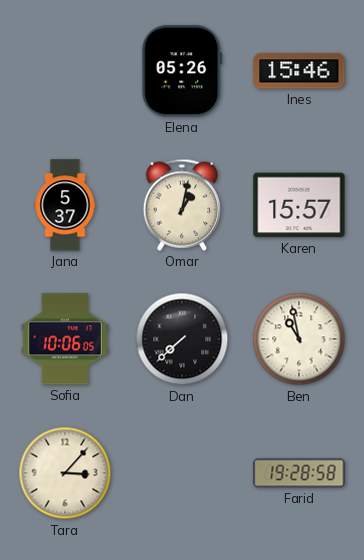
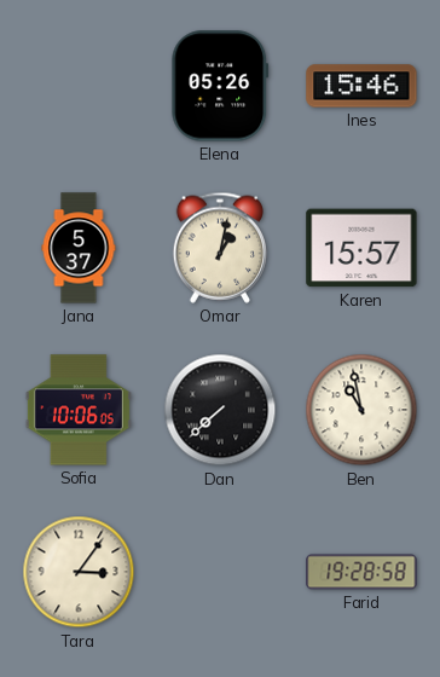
Tara: 3:07 -> 3:06 (79, 572)
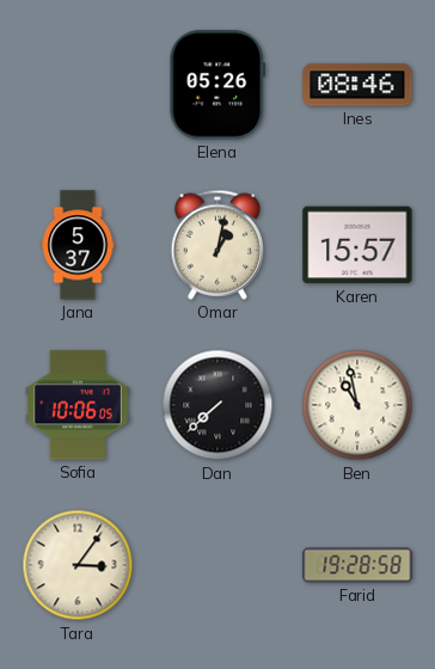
Ines: 15:46 -> 08:46 (357, 85)
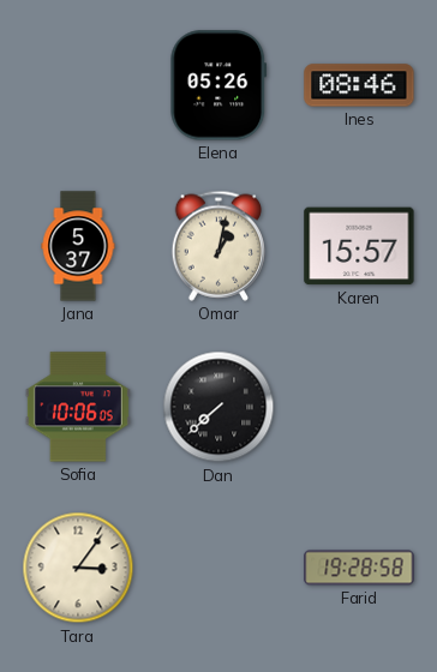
Ben: 10:58 -> none (357, 405)
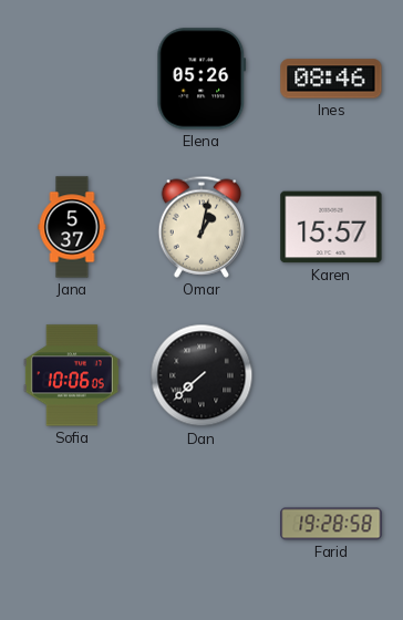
Tara: 3:06 -> none (78, 568)
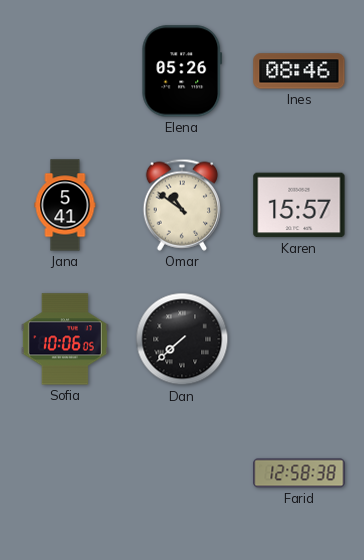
Jana: 5:37 -> 5:41 (65, 205)
Omar: 1:02 -> 10:51 (181, 205)
Farid: 19:28 -> 12:58 (299, 473)
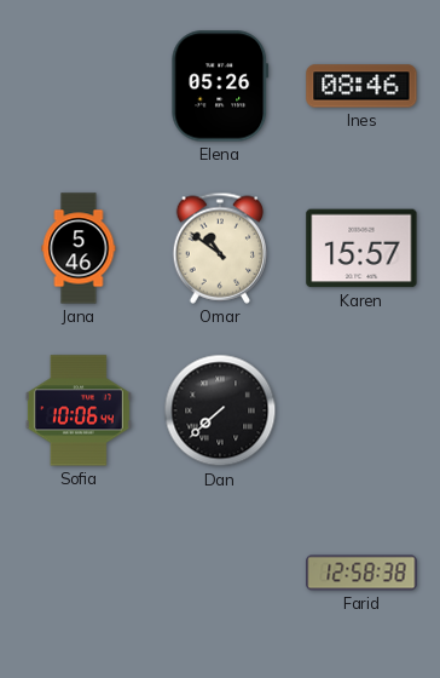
Jana: 5:41 -> 5:46 (79, 248)
Sofia: 10:06:05 -> 10:06:44 (79, 410)
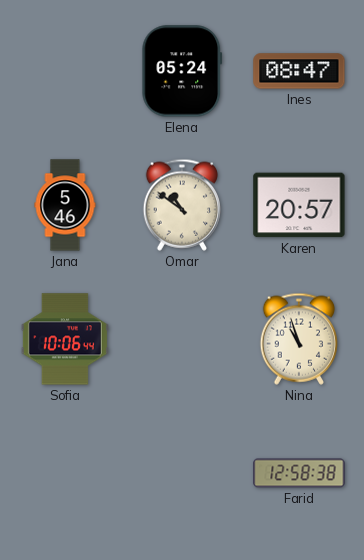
Elena: 05:26 -> 05:24 (182, 71)
Ines: 08:46 -> 08:47 (299, 71)
Karen: 15:57 -> 20:57 (299, 205)
Dan: 7:38 -> none (220, 410)
Nina: none -> 10:57 (298, 339)
